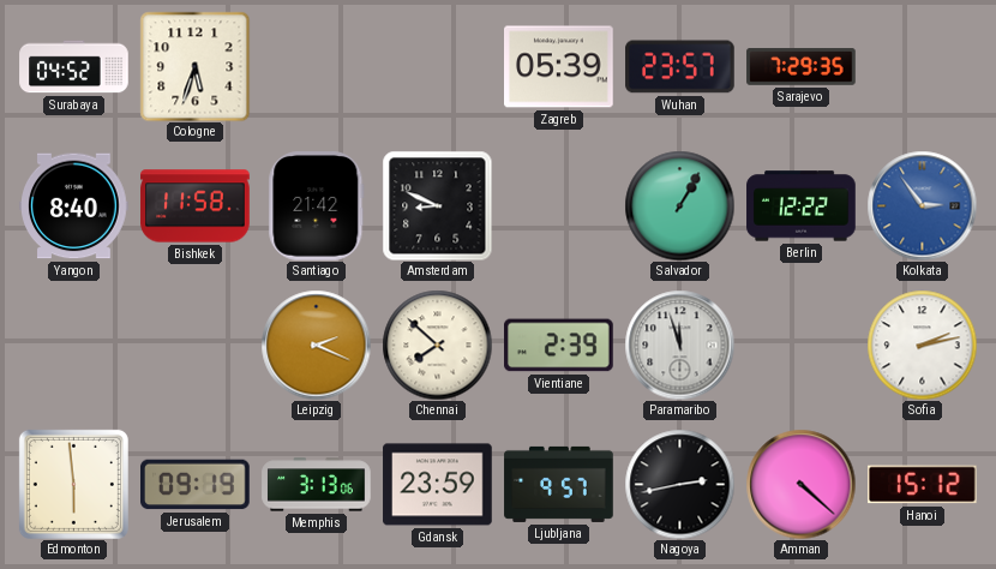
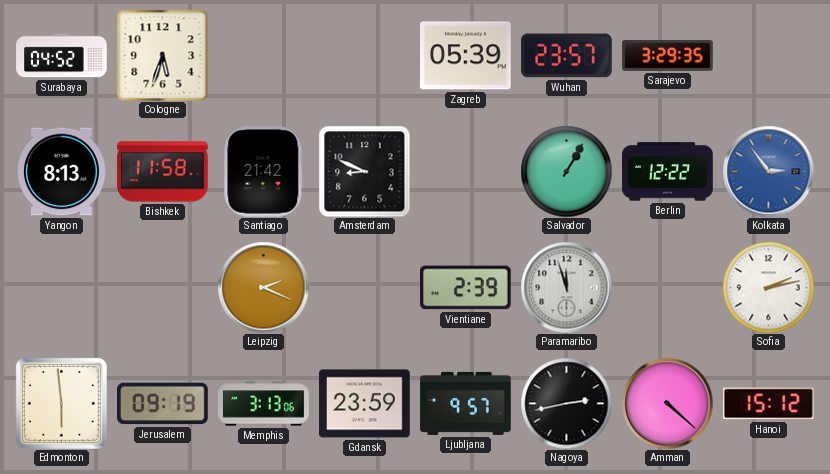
Sarajevo: 7:29 -> 3:29 (668, 56)
Yangon: 8:40 -> 8:13 (62, 172)
Chennai: 7:52 -> none (437, 345)
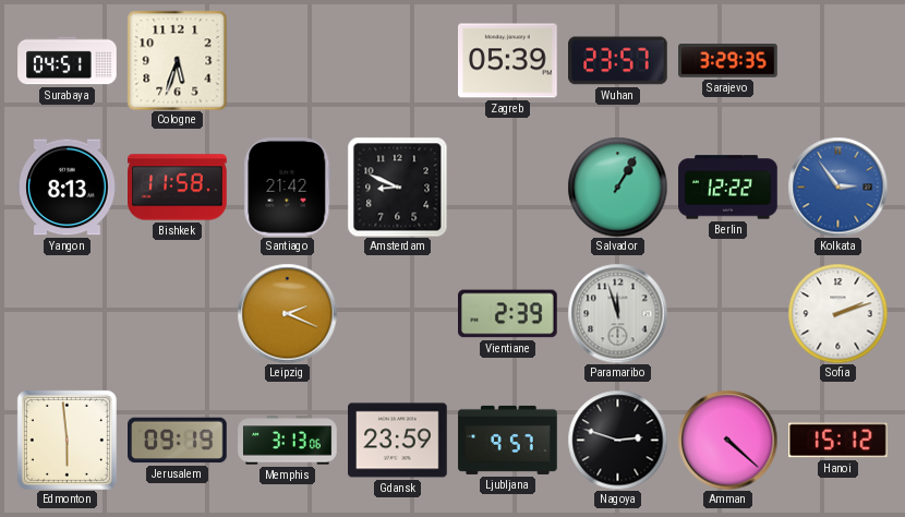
Surabaya: 04:52 -> 04:51 (68, 61)
Sofia: 2:13 -> 2:12 (837, 313)
Nagoya: 2:43 -> 2:48 (617, 440)
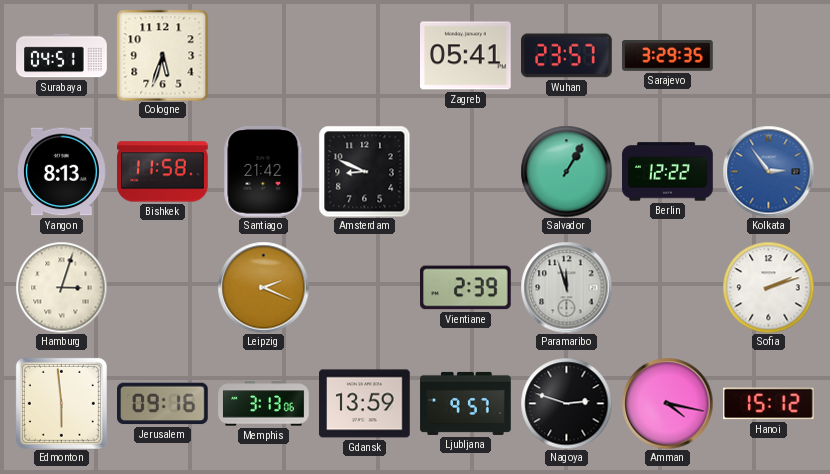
Zagreb: 05:39 -> 05:41 (466, 56)
Hamburg: none -> 3:03 (61, 287)
Jerusalem: 09:19 -> 09:16 (163, 404)
Gdansk: 23:59 -> 13:59 (365, 404)
Amman: 4:22 -> 4:17 (667, 403)
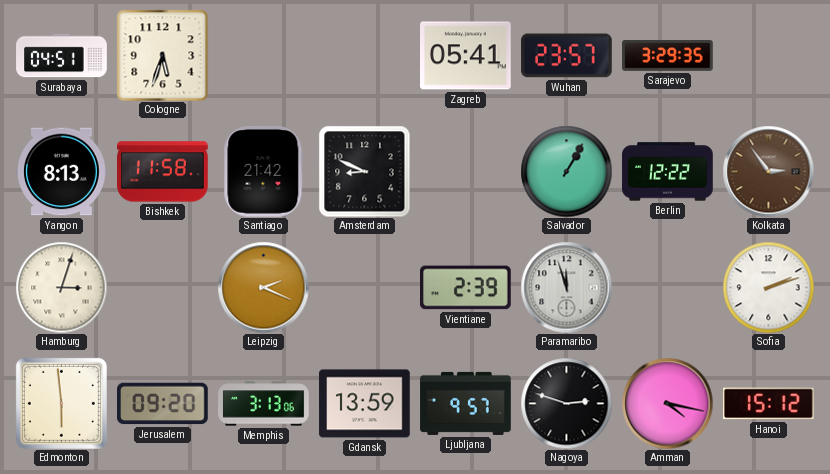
Kolkata dial: blue -> brown (768, 171)
Jerusalem: 09:16 -> 09:20 (163, 404)
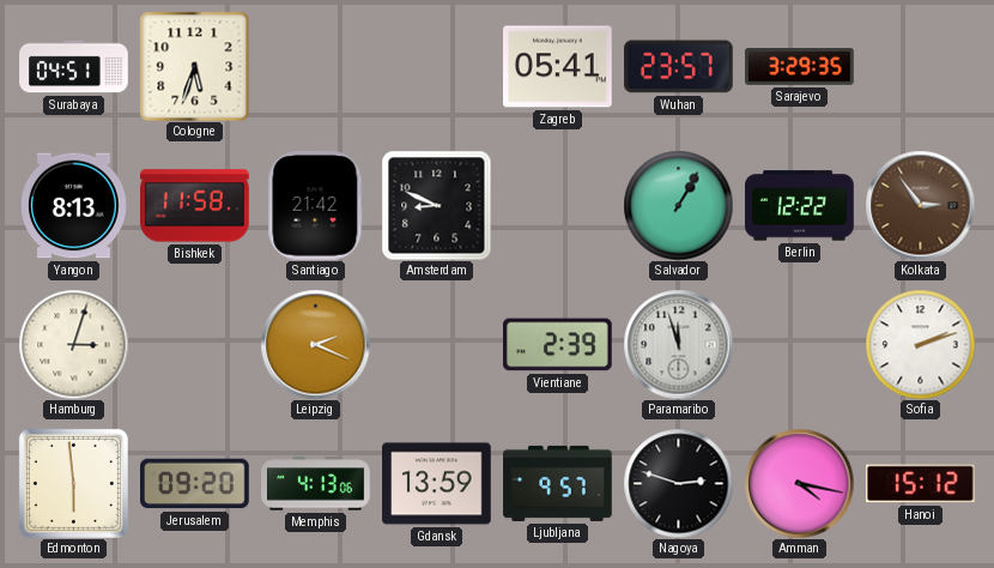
Memphis: 3:13 -> 4:13 (316, 484)
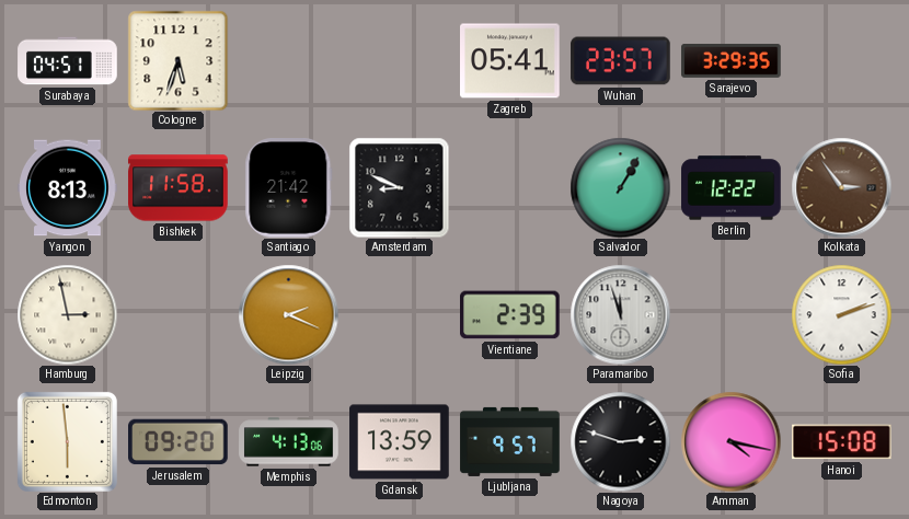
Hamburg: 3:03 -> 2:58 (67, 314)
Hanoi: 15:12 -> 15:08 (842, 442)
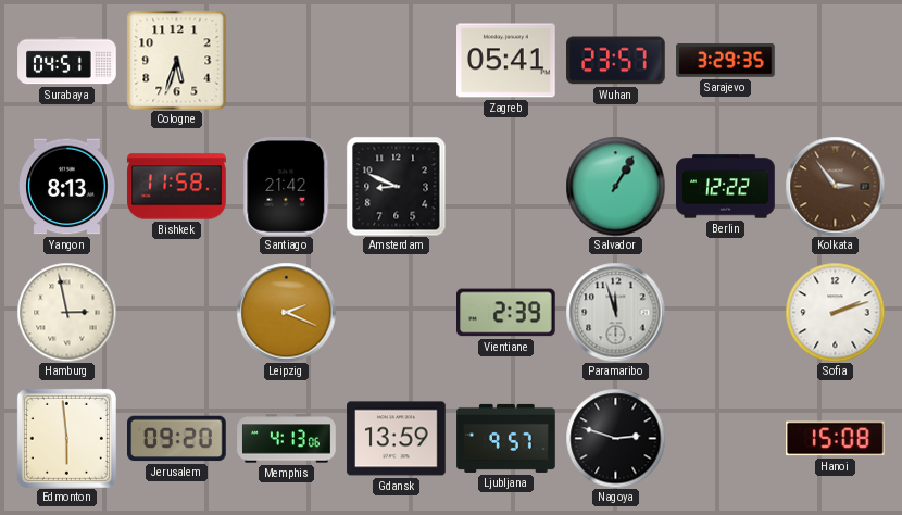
Amman: 4:17 -> none (730, 441)
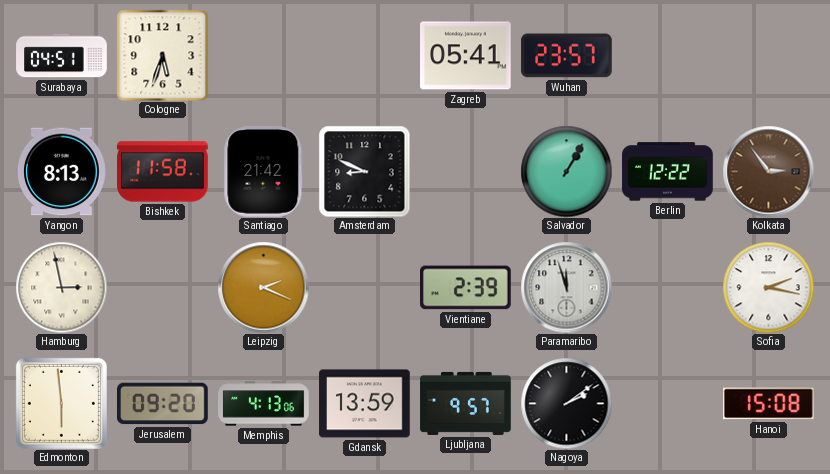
Sarajevo: 3:29 -> none (726, 61)
Sofia: 2:12 -> 2:17 (768, 287)
Nagoya: 2:48 -> 2:09 (566, 403)
